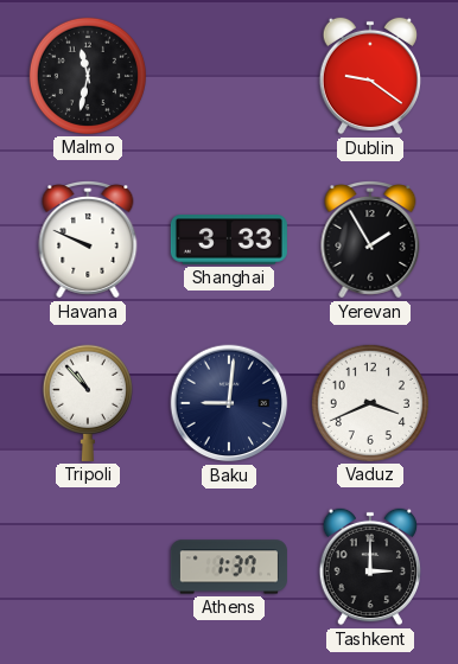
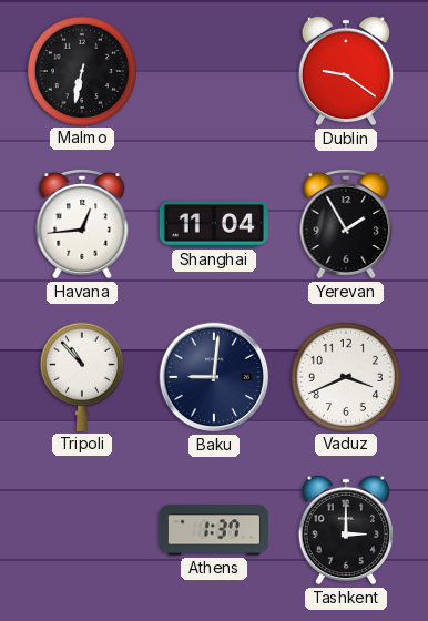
Malmo: 11:32 -> 6:32 (82, 71)
Havana: 9:49 -> 12:44 (82, 225)
Shanghai: 3:33 -> 11:04 (214, 224)
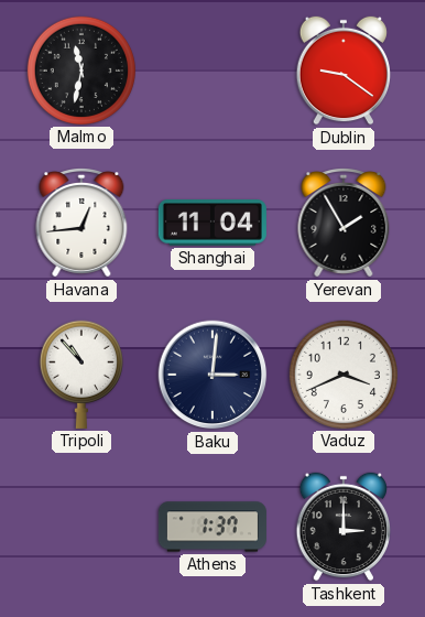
Malmo: 6:32 -> 11:32 (81, 71)
Baku: 9:01 -> 3:01 (212, 375)
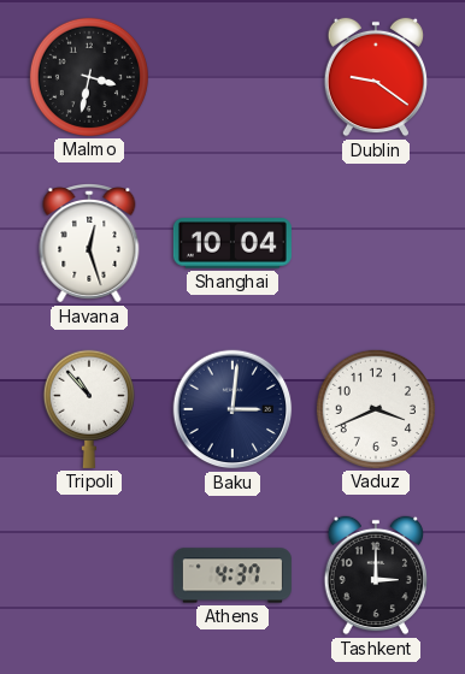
Malmo: 11:32 -> 3:32 (89, 77)
Havana: 12:44 -> 12:27 (89, 244)
Shanghai: 11:04 -> 10:04 (232, 243)
Yerevan: 1:55 -> none (344, 224)
Athens: 1:37 -> 4:37 (232, 575)
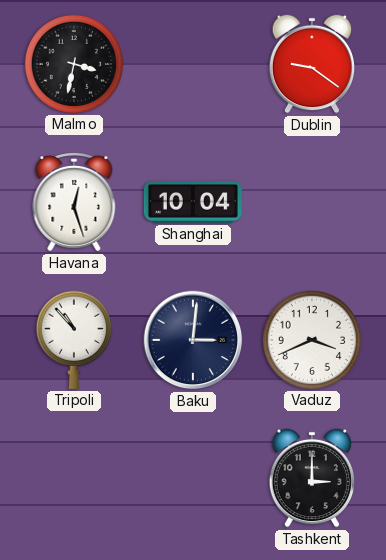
Athens: 4:37 -> none (232, 575)
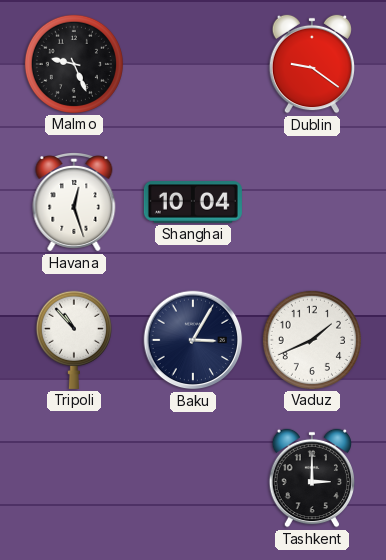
Malmo: 3:32 -> 9:26 (74, 64)
Baku: 3:01 -> 3:05 (193, 340)
Vaduz: 3:41 -> 1:41 (312, 340)
